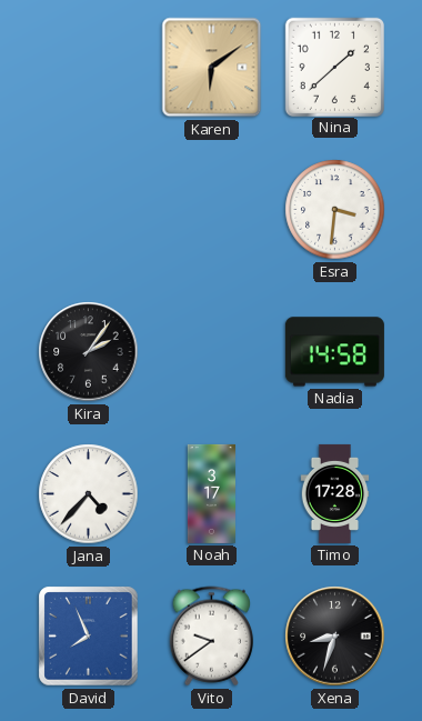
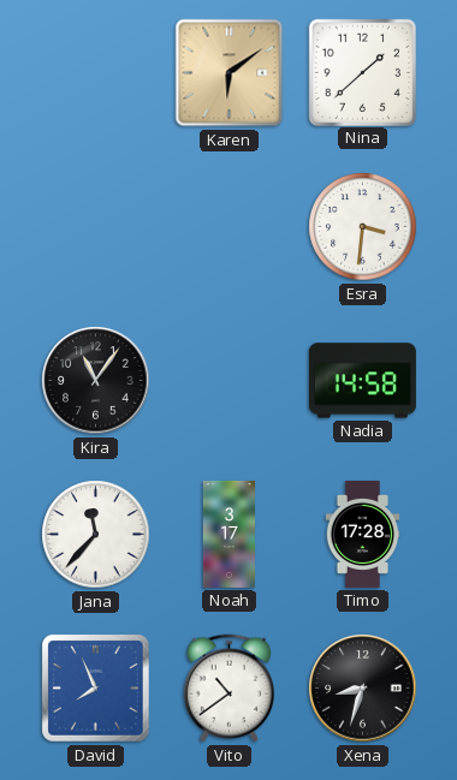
Kira: 2:06 -> 11:06 (96, 381)
Jana: 4:37 -> 11:37 (96, 535)
Vito: 9:39 -> 10:39 (228, 689)
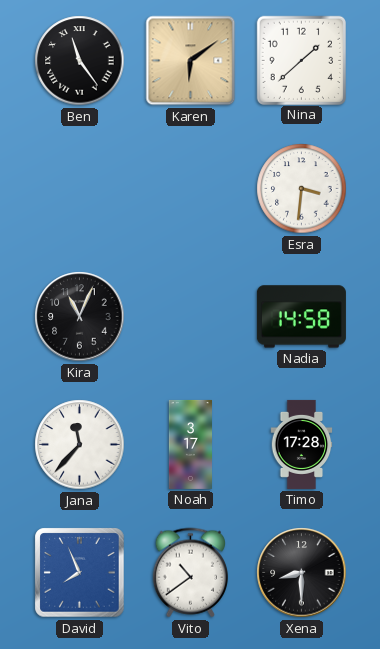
Ben: none -> 11:24 (80, 61)
Kira: 11:06 -> 11:04 (80, 317)
Xena: 8:33 -> 8:30 (302, 573)
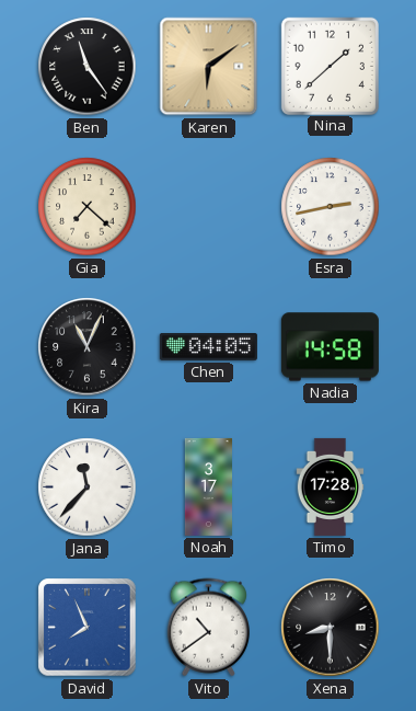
Gia: none -> 7:22 (88, 207)
Esra: 3:31 -> 2:43 (331, 207)
Chen: none -> 04:05 (208, 347)
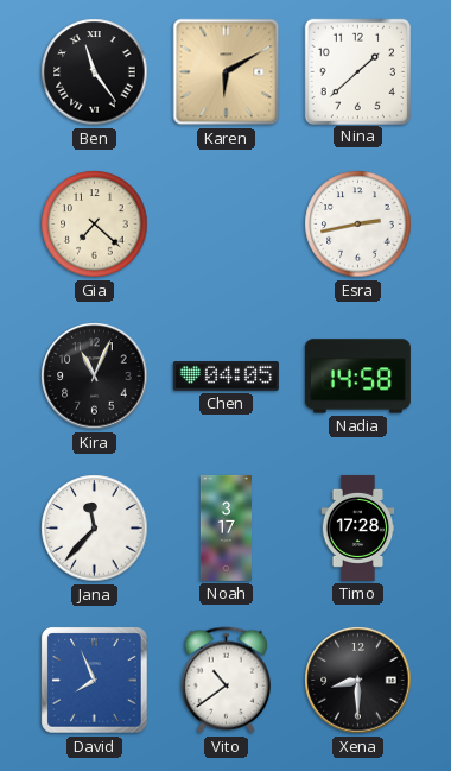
Karen: 6:09 -> 6:10 (227, 72)
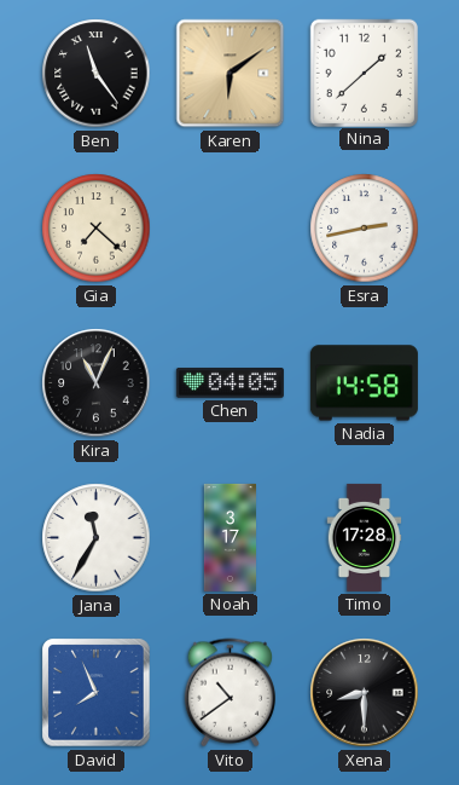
Karen: 6:10 -> 6:09 (231, 74)
Jana: 11:37 -> 11:35 (97, 538)
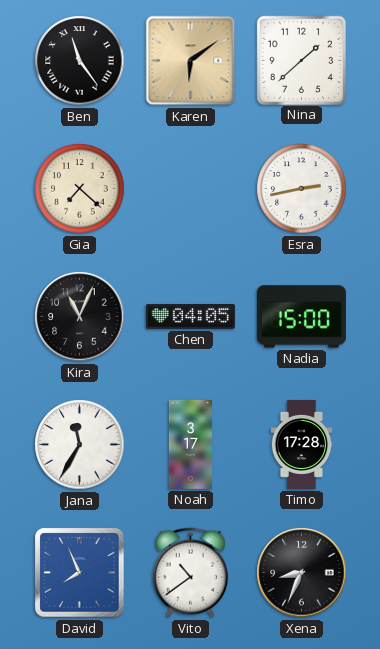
Nadia: 14:58 -> 15:00 (301, 317)
Xena: 8:30 -> 8:34 (302, 573)
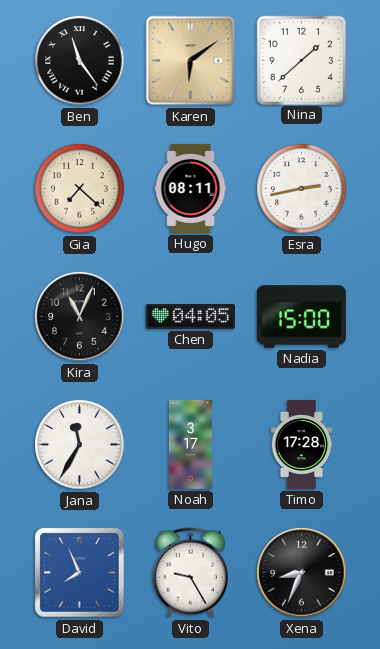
Hugo: none -> 08:11 (191, 188)
Vito: 10:39 -> 9:25 (190, 573)
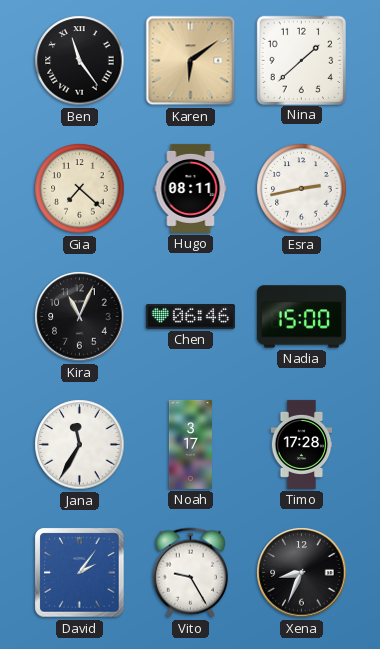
Chen: 04:05 -> 06:46 (190, 317)
David: 7:56 -> 2:06 (80, 573)
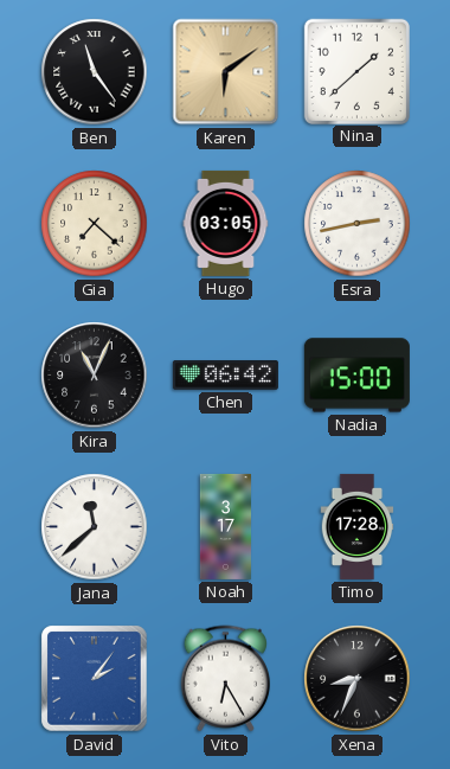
Hugo: 08:11 -> 03:05 (226, 223)
Chen: 06:46 -> 06:42 (225, 376)
Jana: 11:35 -> 11:38 (95, 527)
Vito: 9:25 -> 6:25 (225, 679)
